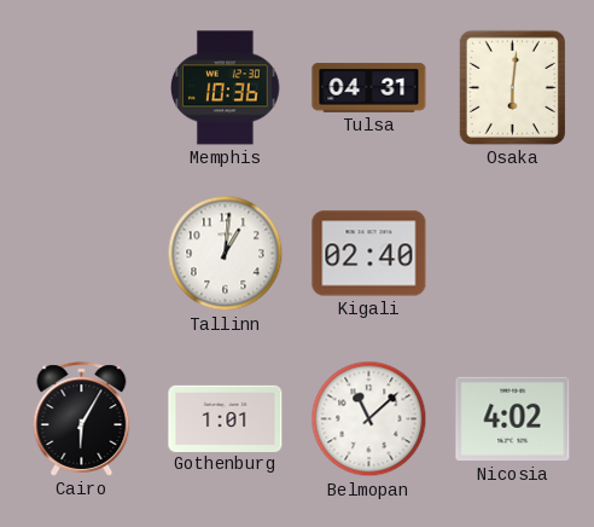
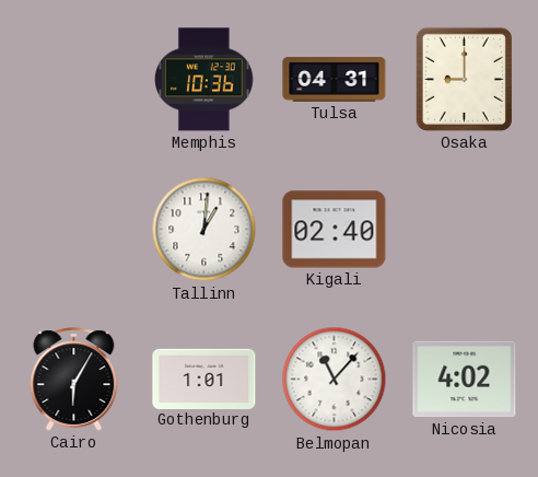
Osaka: 6:01 -> 9:00 (464, 79)
Belmopan: 11:08 -> 11:07 (335, 380)
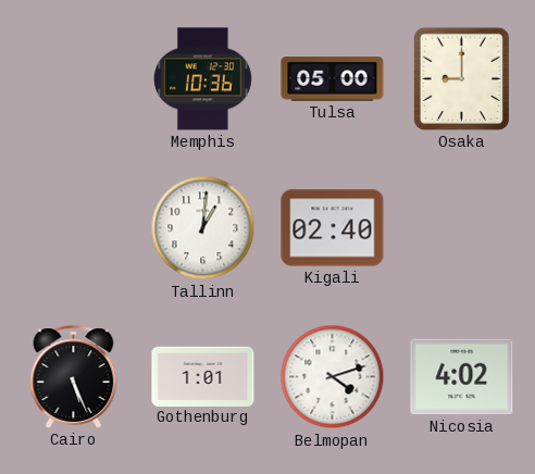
Tulsa: 04:31 -> 05:00 (333, 79)
Cairo: 6:05 -> 5:26 (74, 377)
Belmopan: 11:07 -> 4:12 (333, 377)
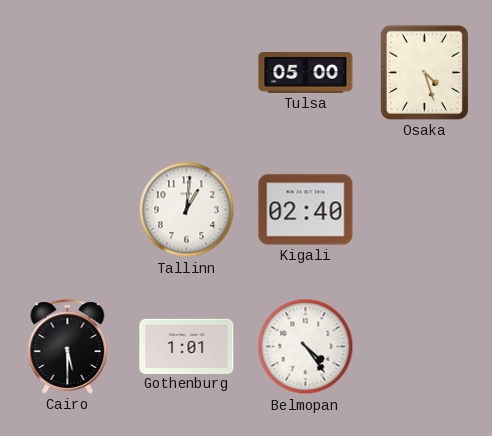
Memphis: 10:36 -> none (203, 79)
Osaka: 9:00 -> 4:27 (424, 72)
Cairo: 5:26 -> 5:30 (68, 347)
Belmopan: 4:12 -> 4:24 (306, 347)
Nicosia: 4:02 -> none (462, 377)
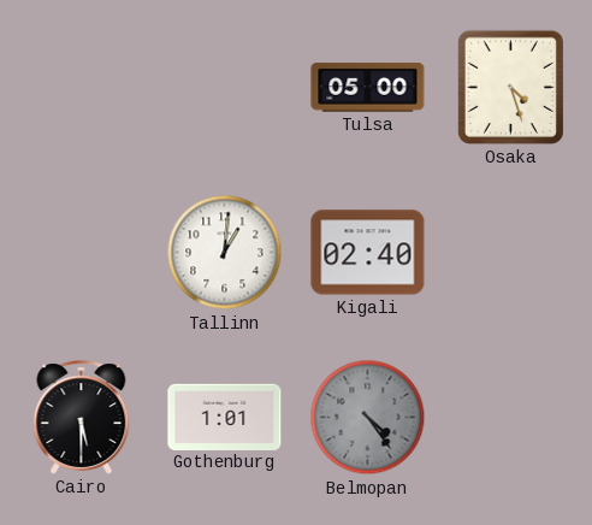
Belmopan dial: white -> grey (368, 418)
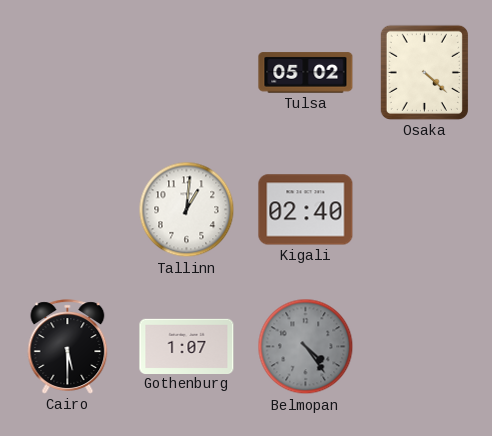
Tulsa: 05:00 -> 05:02 (306, 73)
Osaka: 4:27 -> 4:22 (424, 72)
Gothenburg: 1:01 -> 1:07 (187, 346)
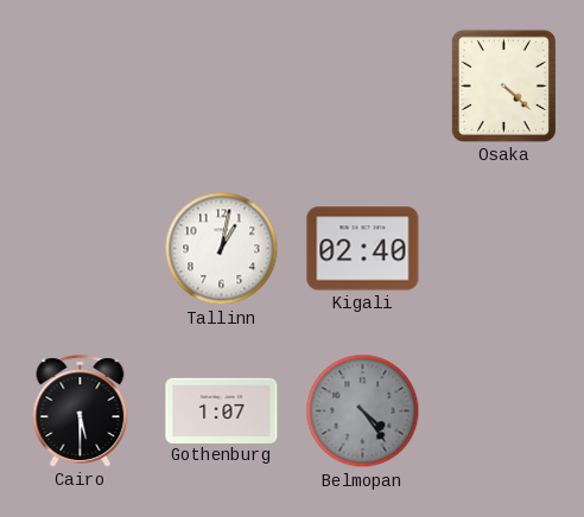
Tulsa: 05:02 -> none (306, 73)
Tallinn: 1:01 -> 1:02 (222, 249)
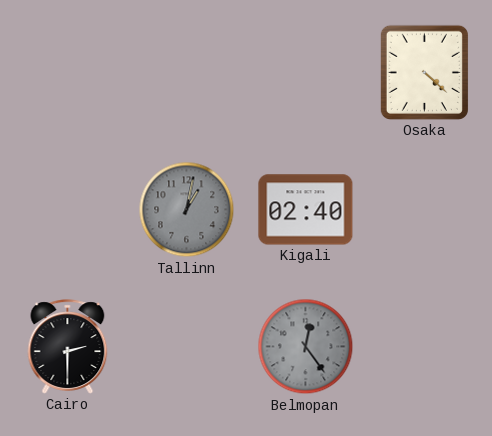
Tallinn dial: white -> grey (187, 210)
Cairo: 5:30 -> 2:30 (68, 347)
Gothenburg: 1:07 -> none (222, 410)
Belmopan: 4:24 -> 12:24 (306, 347)
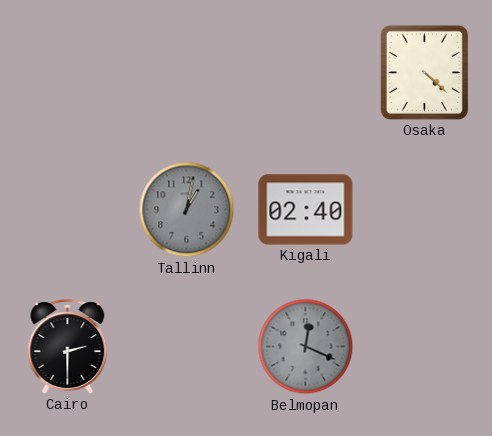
Belmopan: 12:24 -> 12:19 (306, 347)
